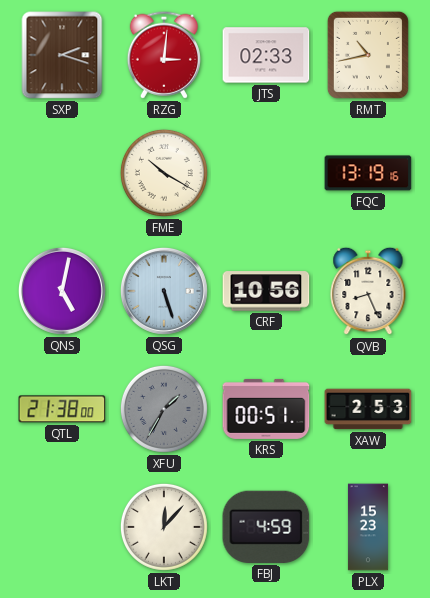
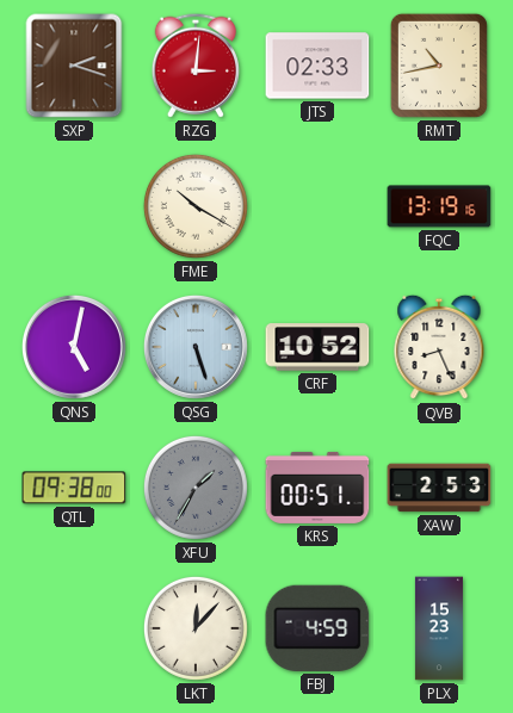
CRF: 10:56 -> 10:52 (317, 347)
QTL: 21:38 -> 09:38 (74, 488)
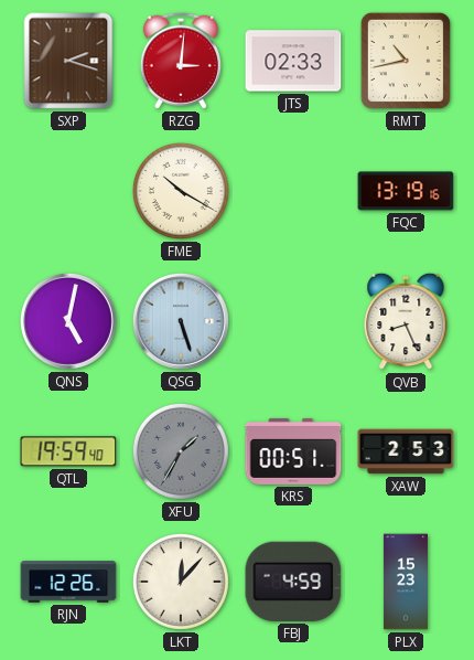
CRF: 10:52 -> none (317, 347)
QTL: 09:38 -> 19:59 (68, 451)
RJN: none -> 12:26 (68, 582)
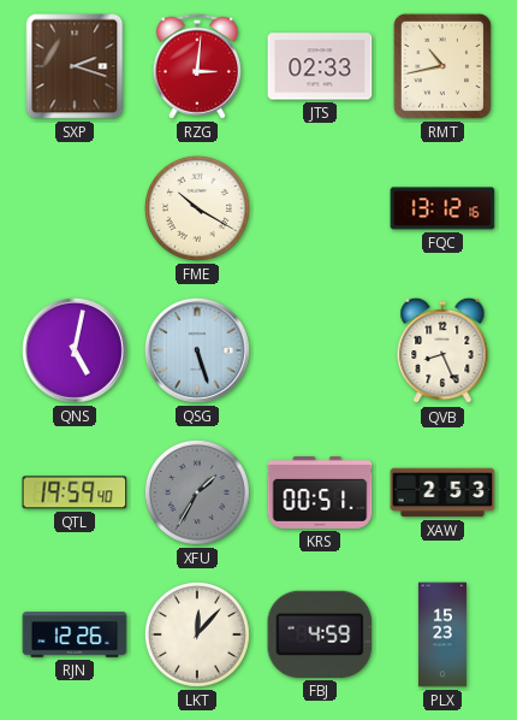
FQC: 13:19 -> 13:12 (442, 208)
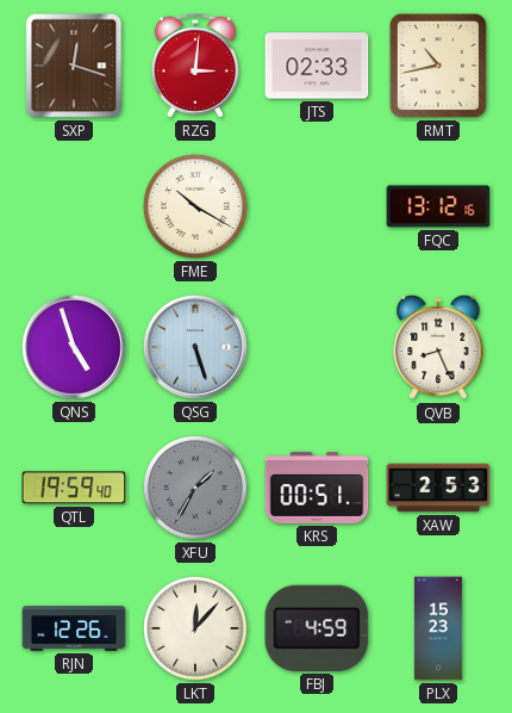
SXP: 2:18 -> 12:18 (74, 66)
QNS: 5:02 -> 4:57 (74, 347)
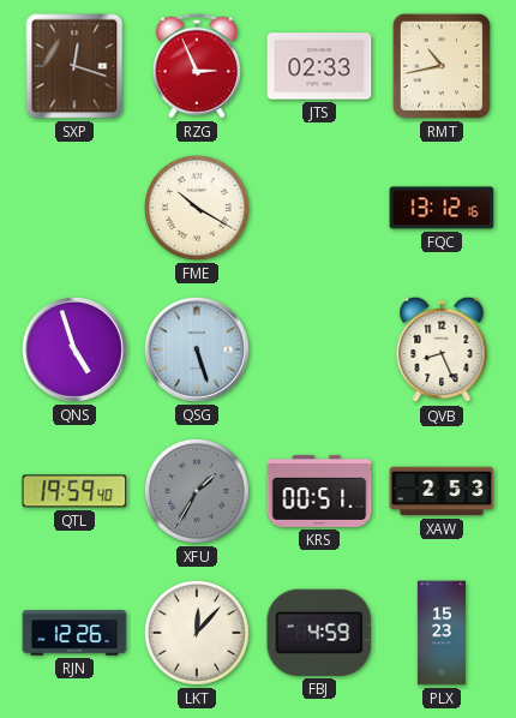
RZG: 3:01 -> 2:56 (197, 66)
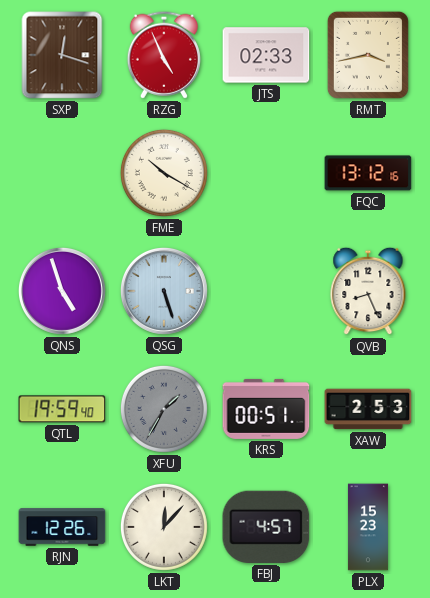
RZG: 2:56 -> 4:56 (164, 55)
RMT: 10:43 -> 3:43 (368, 55)
FBJ: 4:59 -> 4:57 (266, 527)
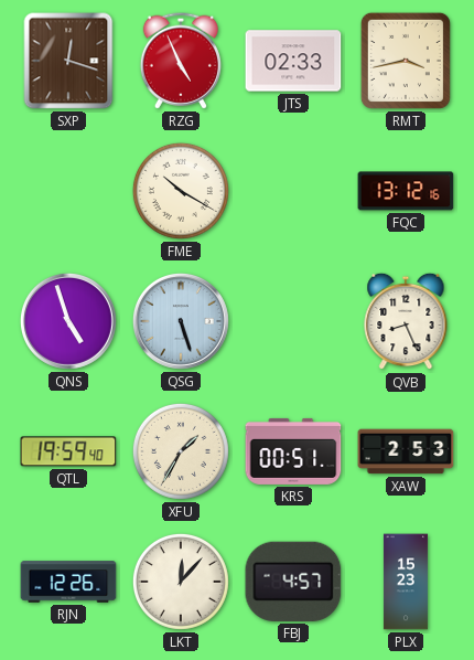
XFU dial: grey -> cream (181, 451)
